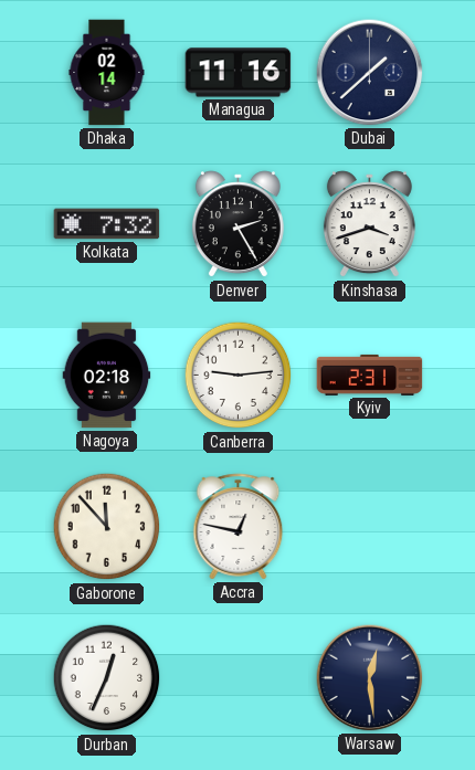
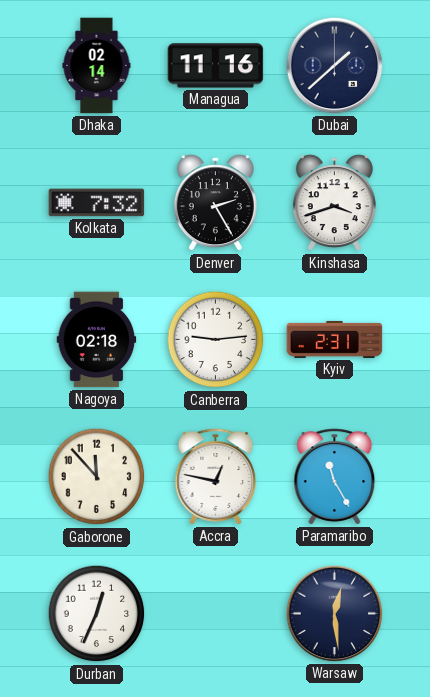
Paramaribo: none -> 11:25 (335, 477)
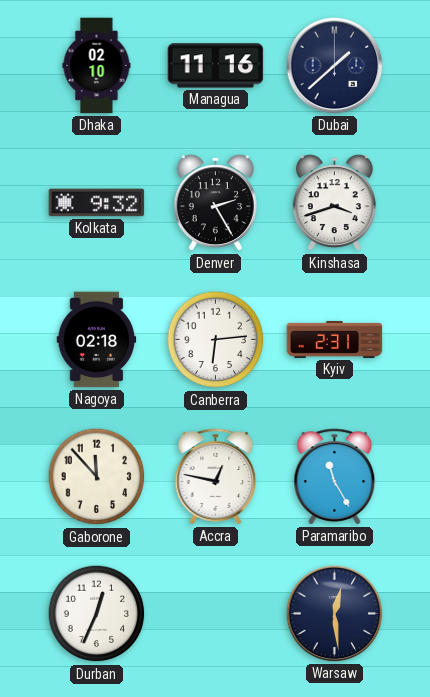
Dhaka: 02:14 -> 02:10 (97, 66)
Kolkata: 7:32 -> 9:32 (97, 203)
Canberra: 9:14 -> 6:14 (216, 340)
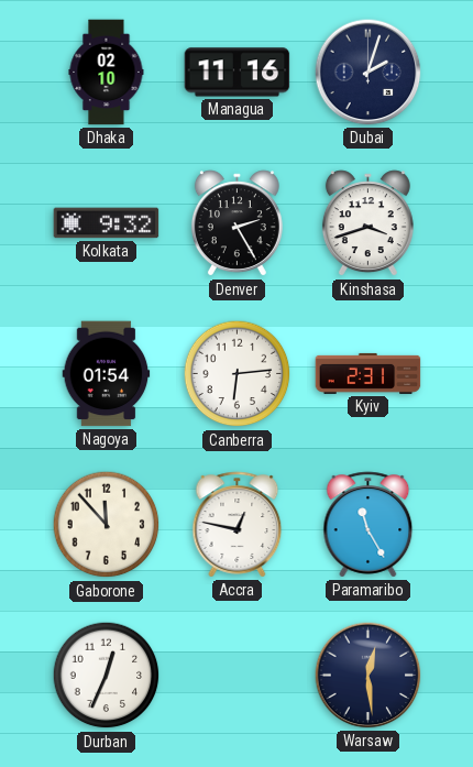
Dubai: 1:38 -> 2:03 (369, 73)
Nagoya: 02:18 -> 01:54 (107, 374)
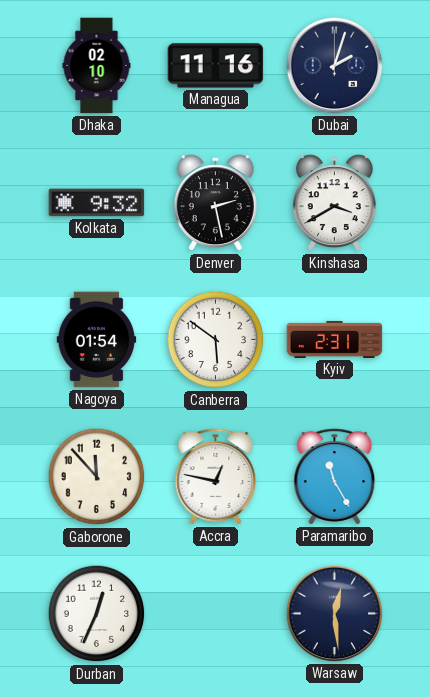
Denver: 2:25 -> 2:28 (215, 203)
Kinshasa: 3:42 -> 3:40 (334, 203)
Canberra: 6:14 -> 5:51 (216, 340)
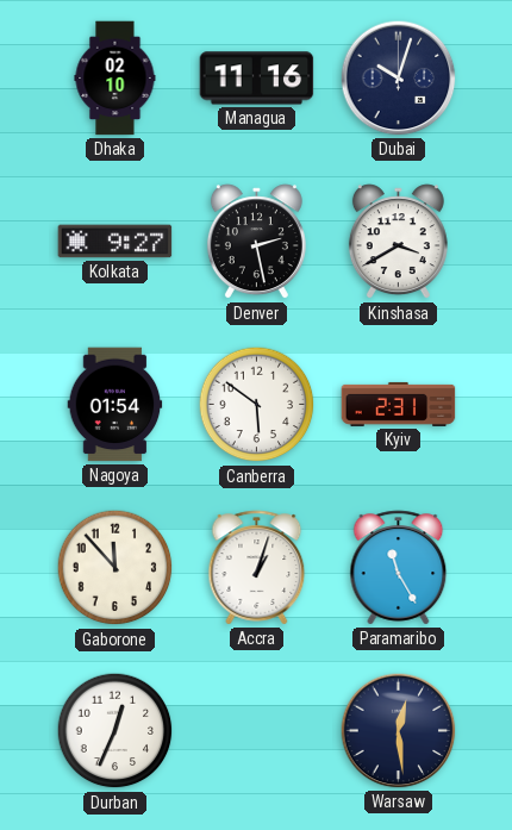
Dubai: 2:03 -> 10:03 (399, 79)
Kolkata: 9:32 -> 9:27 (115, 242)
Accra: 12:47 -> 1:03 (257, 568)
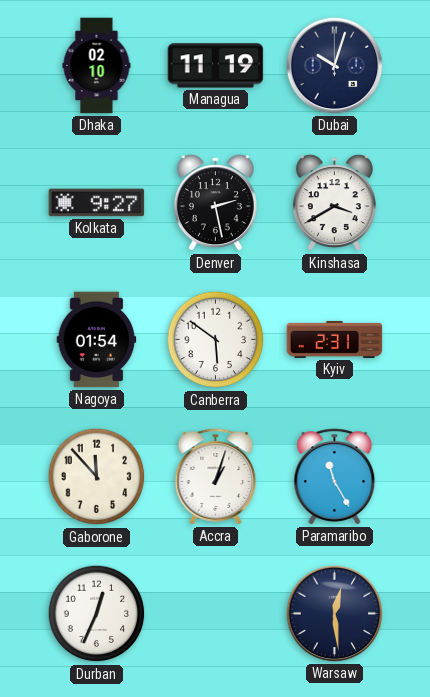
Managua: 11:16 -> 11:19 (216, 66)
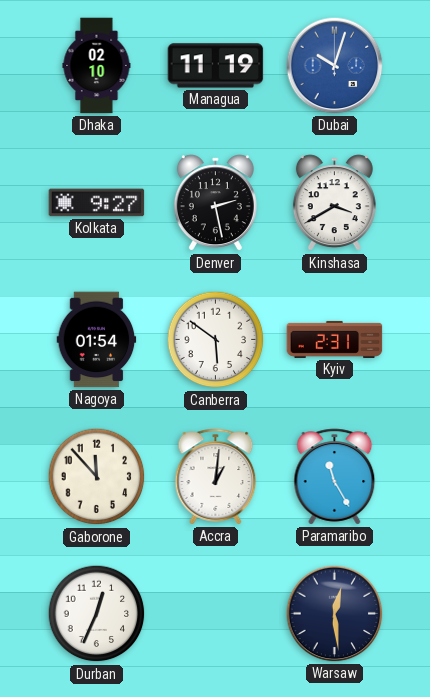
Dubai dial: navy -> blue (335, 66)
Accra: 1:03 -> 1:01 (216, 477)
